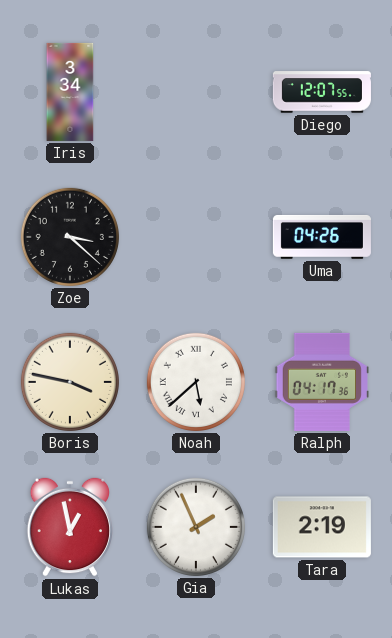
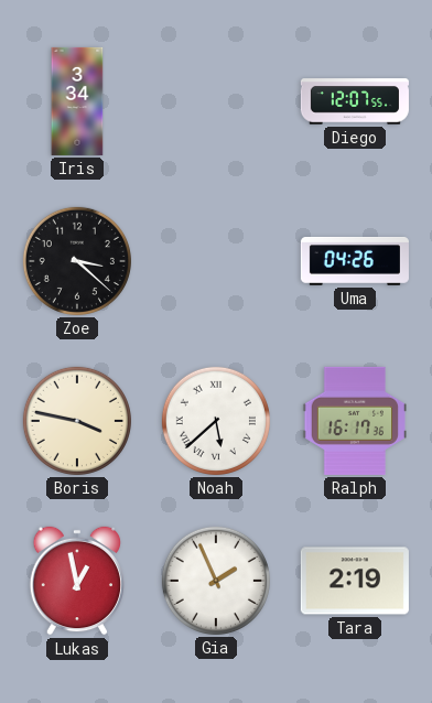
Ralph: 04:17 -> 16:17 (354, 421)
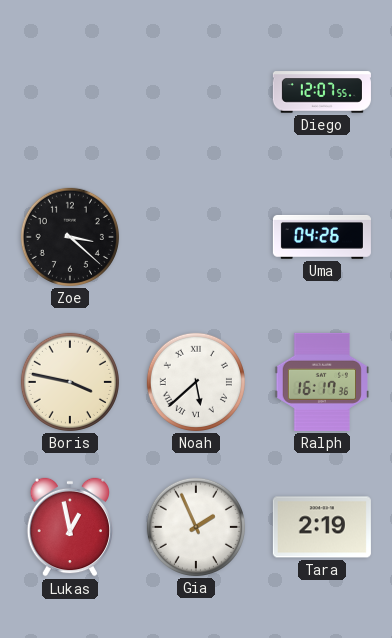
Iris: 3:34 -> none (77, 101)
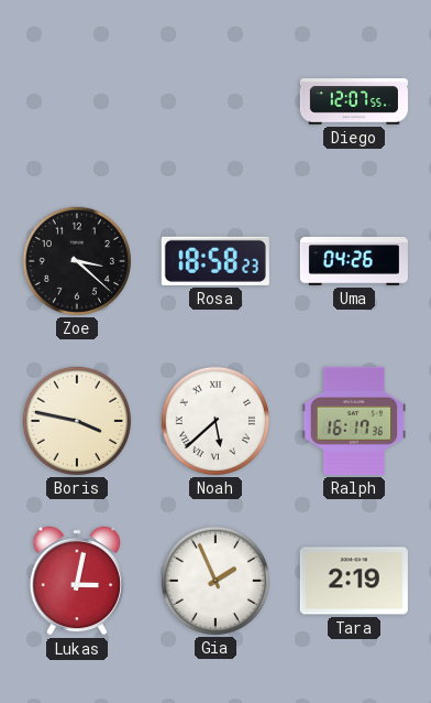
Rosa: none -> 18:58 (215, 261)
Lukas: 12:58 -> 3:02 (76, 581)
